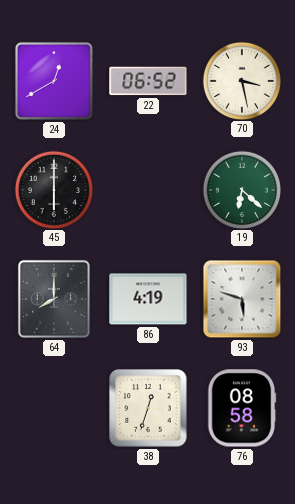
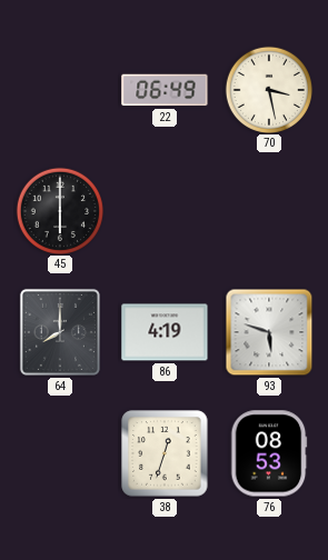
24: 12:40 -> none (54, 81)
22: 06:52 -> 06:49 (165, 90)
19: 6:22 -> none (241, 189)
76: 08:58 -> 08:53 (269, 453)
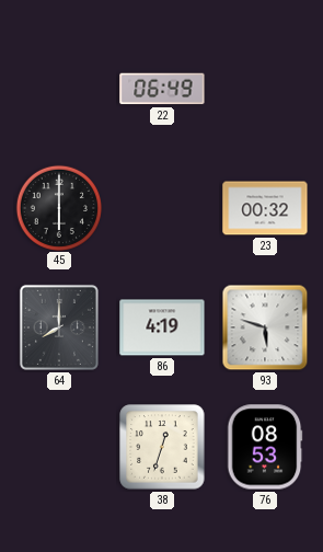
70: 3:28 -> none (268, 89)
23: none -> 00:32 (265, 208)
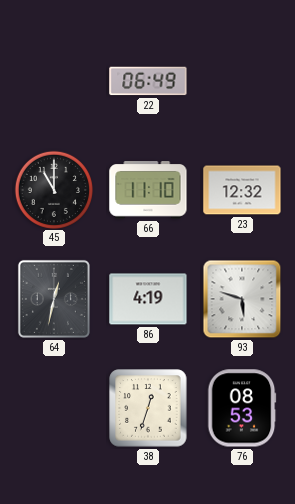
45: 6:00 -> 11:00 (53, 189)
66: none -> 11:10 (148, 190)
23: 00:32 -> 12:32 (242, 190)
64: 8:00 -> 12:32 (54, 299)
